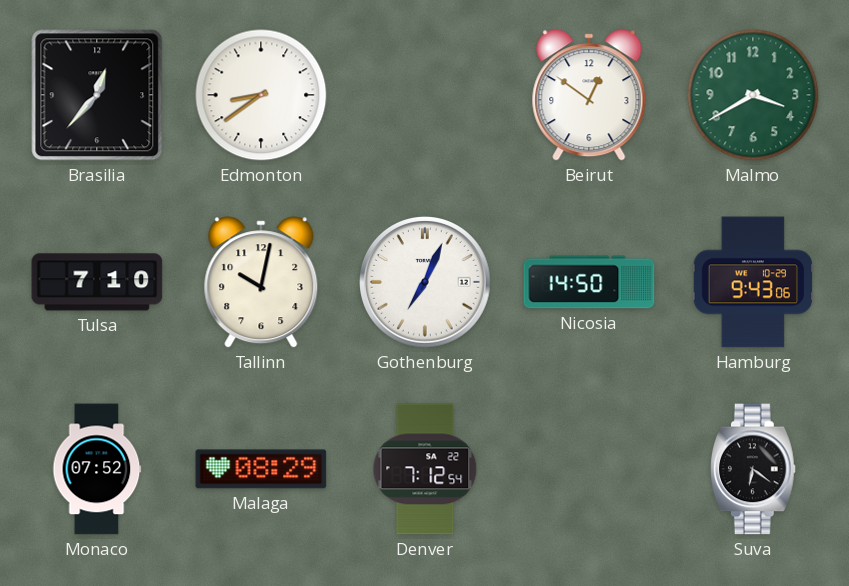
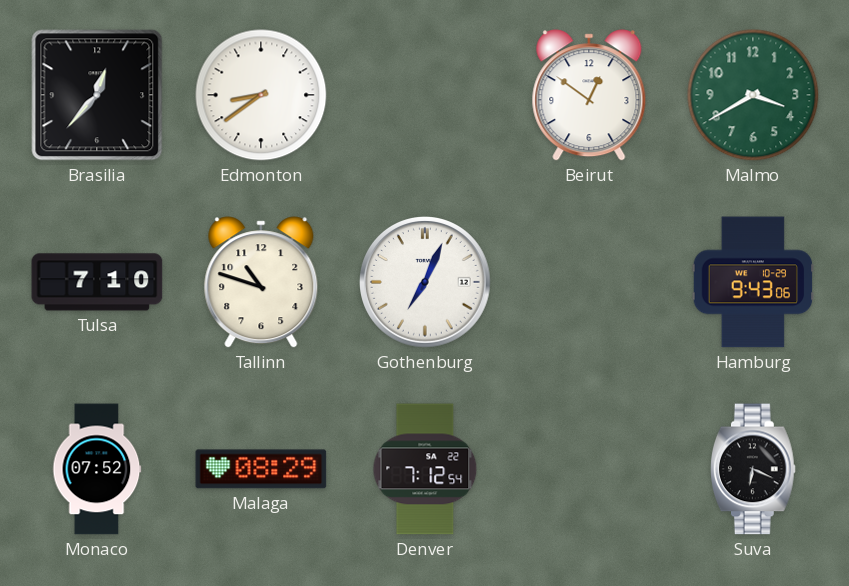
Tallinn: 10:02 -> 10:48 (261, 282)
Nicosia: 14:50 -> none (589, 282)
Suva: 6:21 -> 6:19 (754, 469)
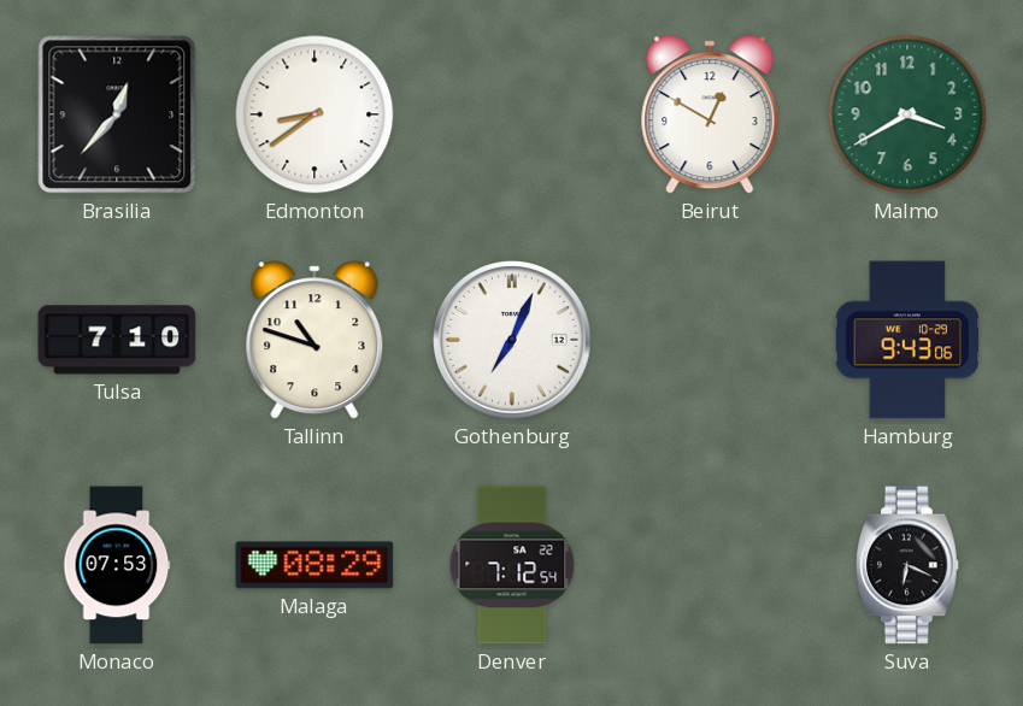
Beirut: 12:51 -> 12:50 (710, 114)
Monaco: 07:52 -> 07:53 (117, 565)
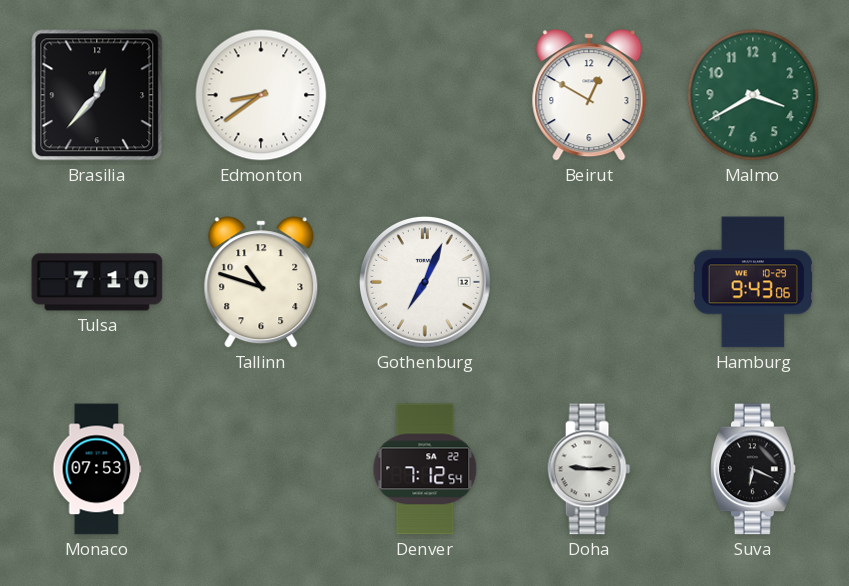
Malaga: 08:29 -> none (314, 565)
Doha: none -> 9:15 (589, 469)
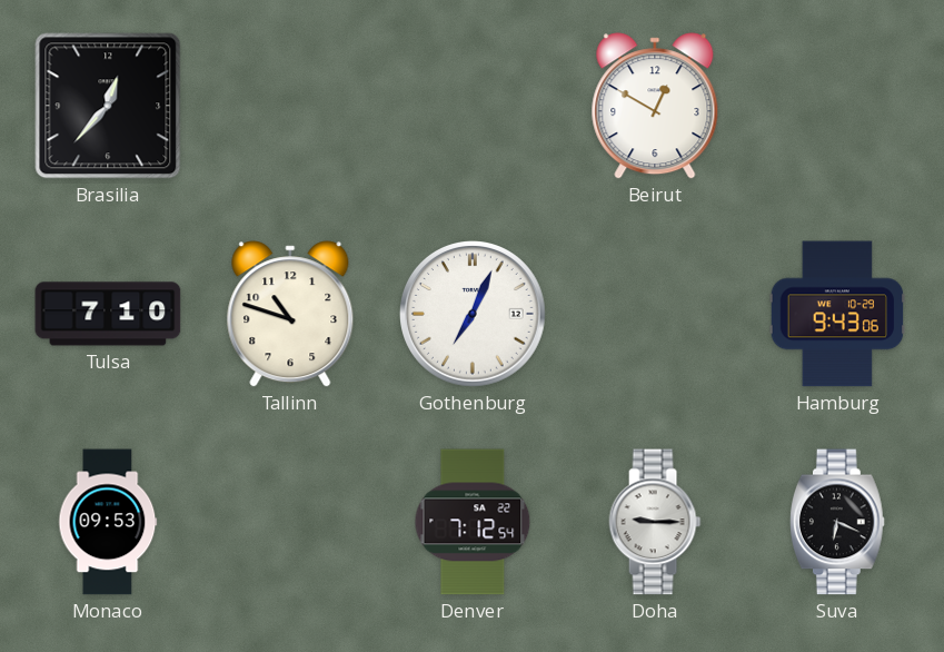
Edmonton: 8:39 -> none (261, 95)
Malmo: 3:40 -> none (753, 95)
Monaco: 07:53 -> 09:53 (108, 522)
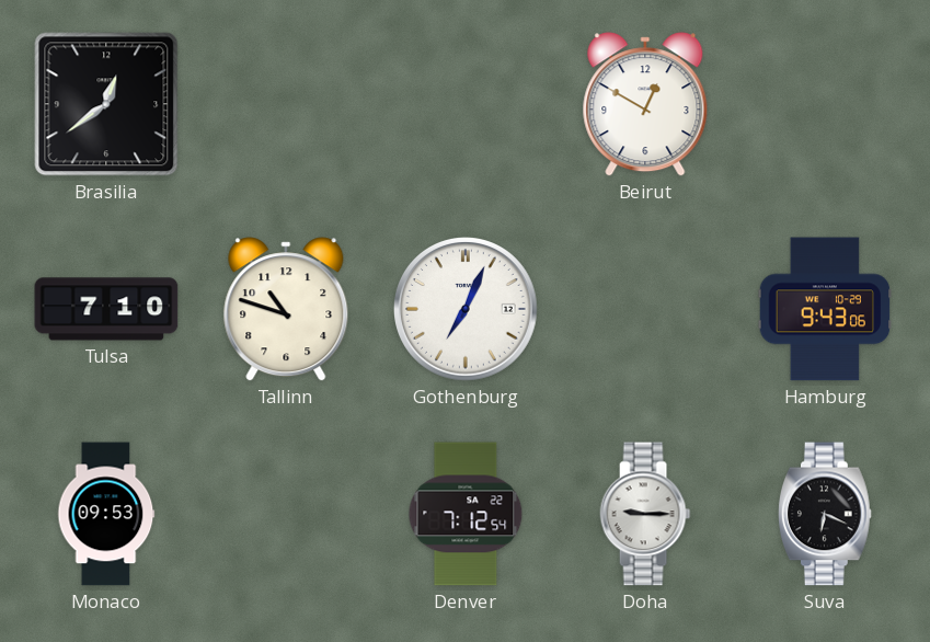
Brasilia: 12:37 -> 12:39 (106, 104)
